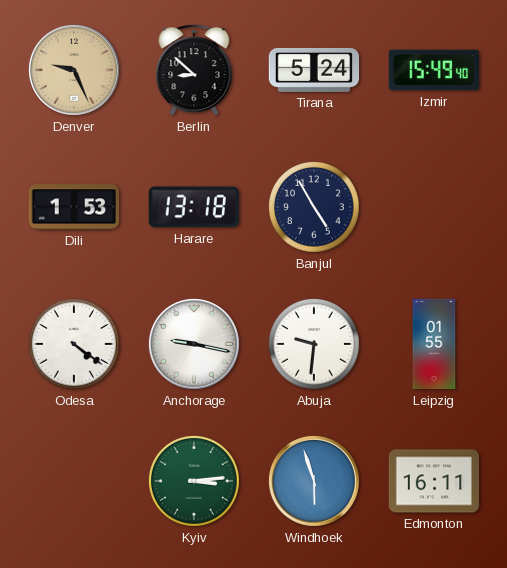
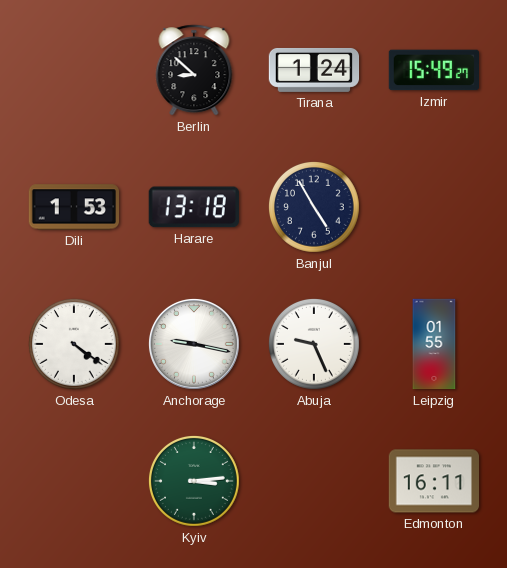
Denver: 9:26 -> none (74, 70)
Tirana: 5:24 -> 1:24 (314, 70)
Izmir: 15:49:40 -> 15:49:27 (433, 70)
Abuja: 9:31 -> 9:26 (314, 344)
Windhoek: 5:57 -> none (314, 481)
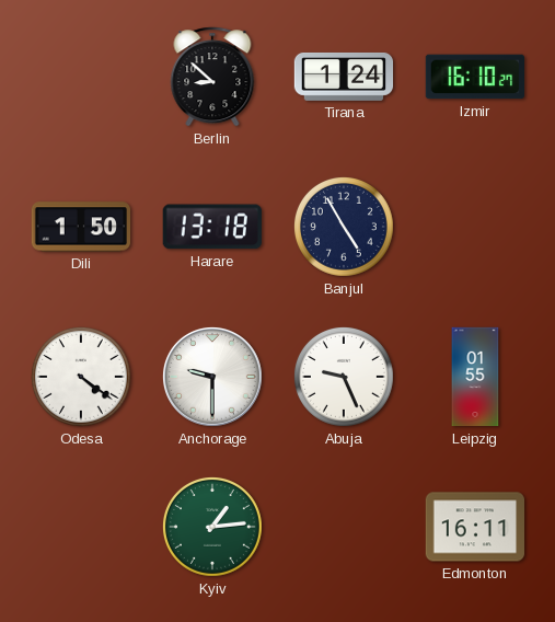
Izmir: 15:49 -> 16:10 (474, 77)
Dili: 1:53 -> 1:50 (80, 227)
Anchorage: 9:17 -> 9:30 (212, 377)
Kyiv: 3:14 -> 1:14 (212, 527)
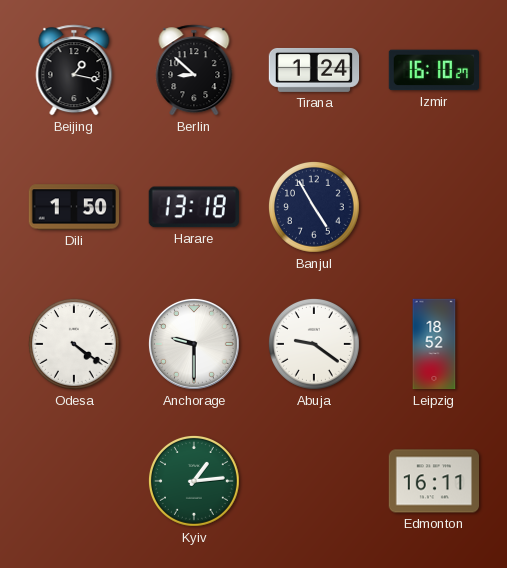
Beijing: none -> 1:17 (74, 70)
Abuja: 9:26 -> 9:21 (314, 344)
Leipzig: 01:55 -> 18:52 (434, 344)
